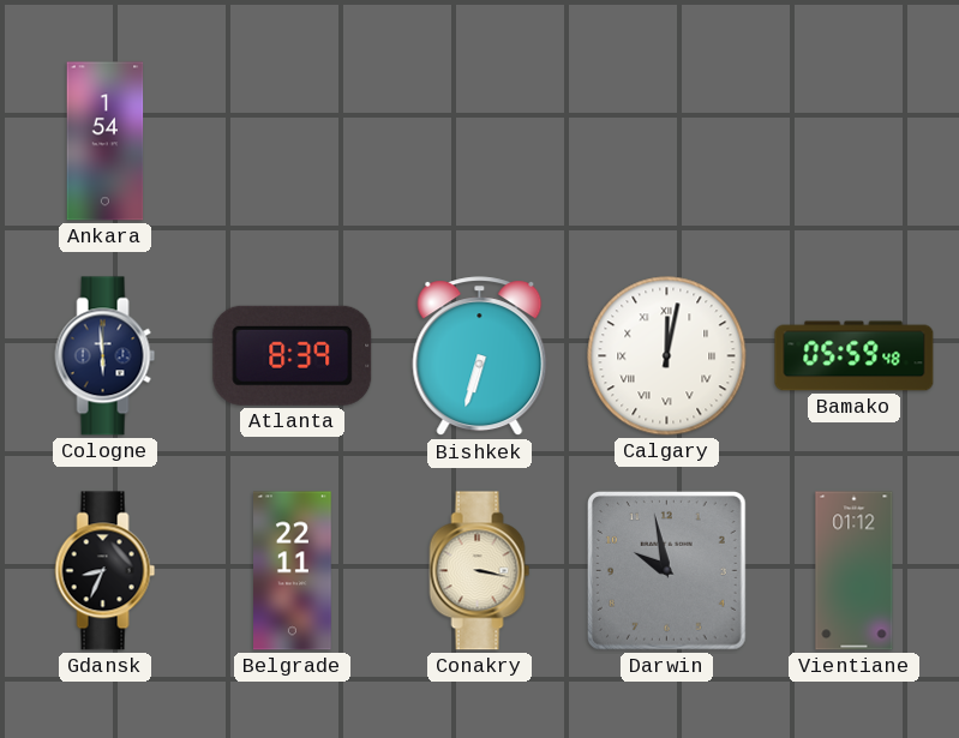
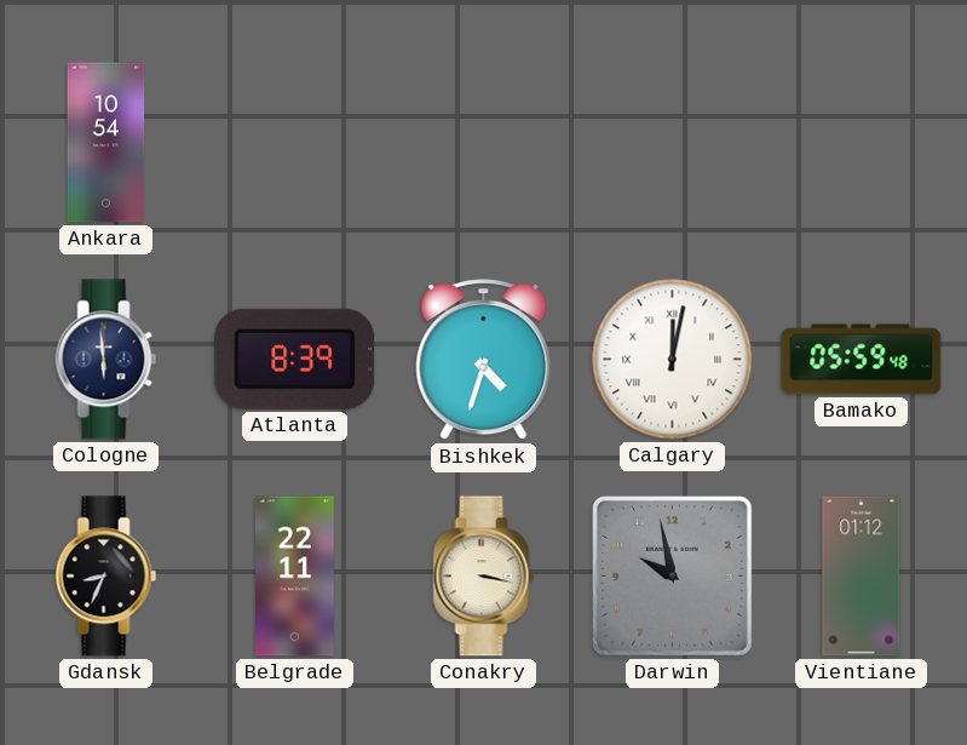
Ankara: 1:54 -> 10:54 (107, 143)
Bishkek: 6:33 -> 4:33 (484, 360)
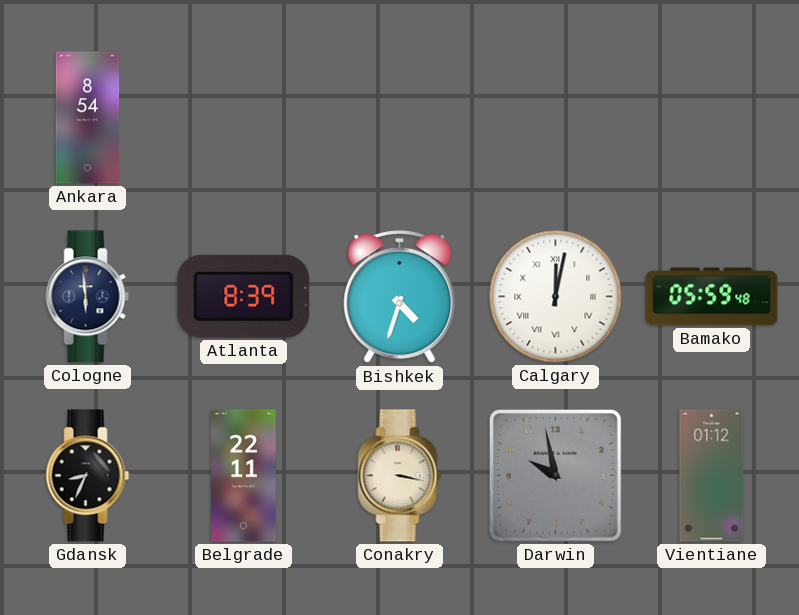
Ankara: 10:54 -> 8:54 (88, 118)
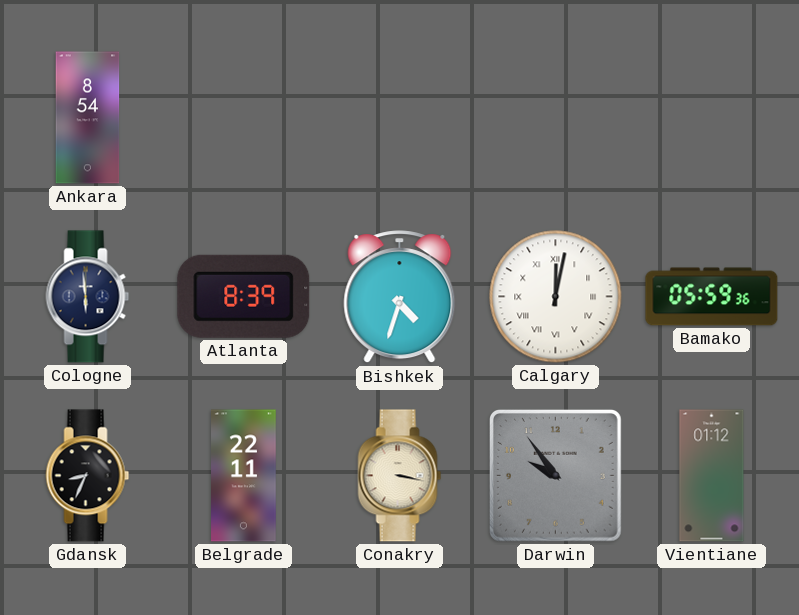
Bamako: 05:59:48 -> 05:59:36 (712, 297)
Darwin: 9:58 -> 9:54 (555, 475)
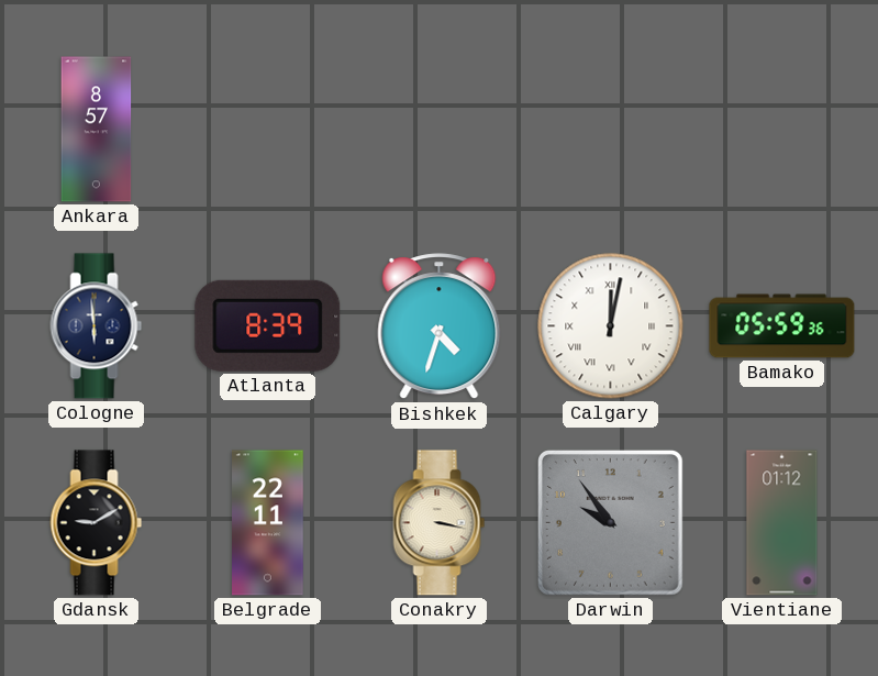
Ankara: 8:54 -> 8:57 (97, 130)
Gdansk: 8:34 -> 9:10 (97, 523)
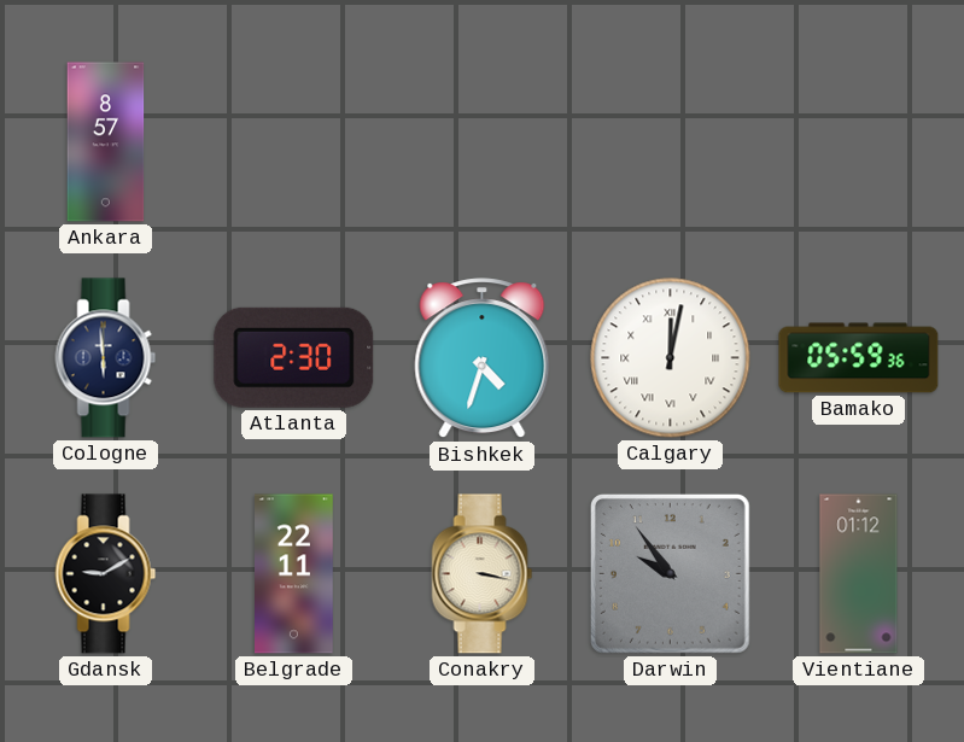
Atlanta: 8:39 -> 2:30 (294, 357)
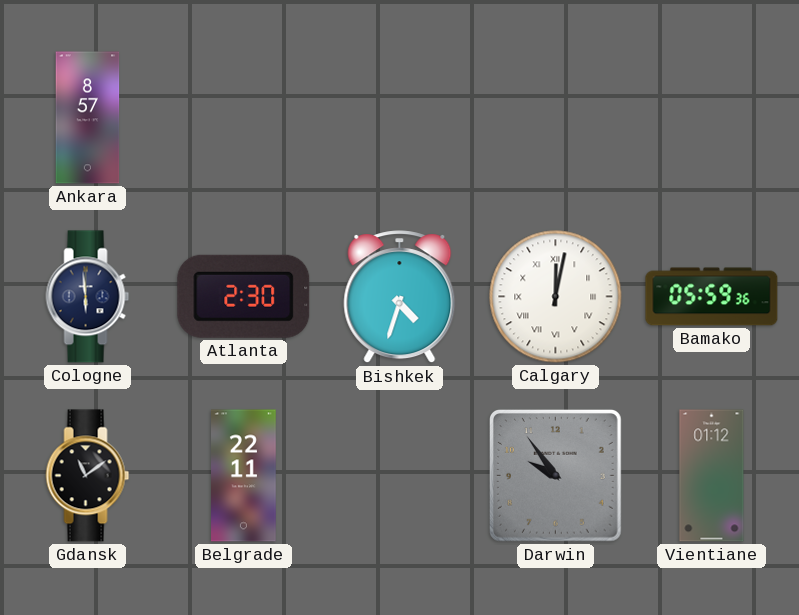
Gdansk: 9:10 -> 11:09 (88, 476)
Conakry: 3:17 -> none (483, 574)
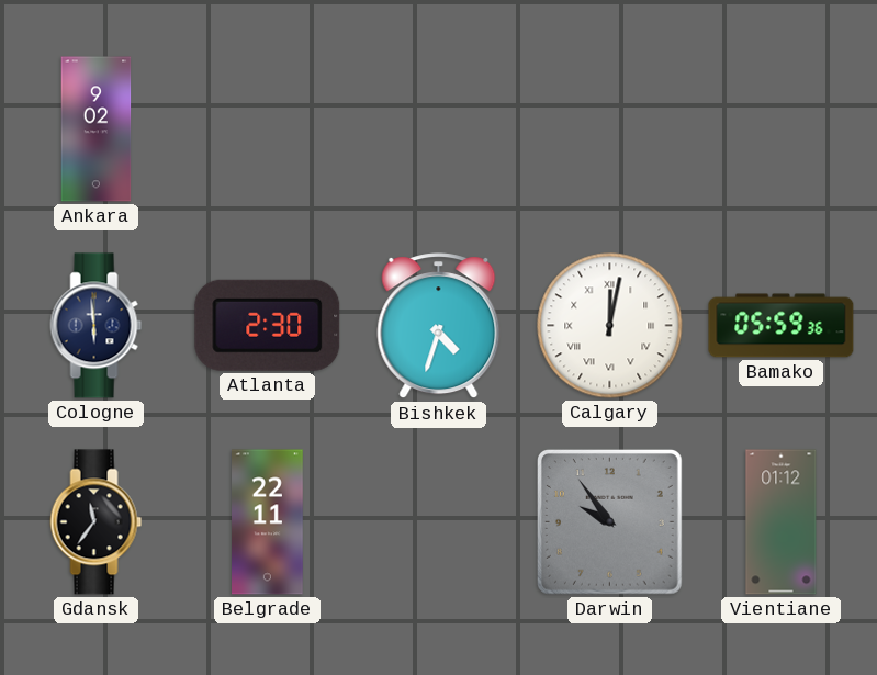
Ankara: 8:57 -> 9:02 (97, 130)
Gdansk: 11:09 -> 11:36 (97, 522)
